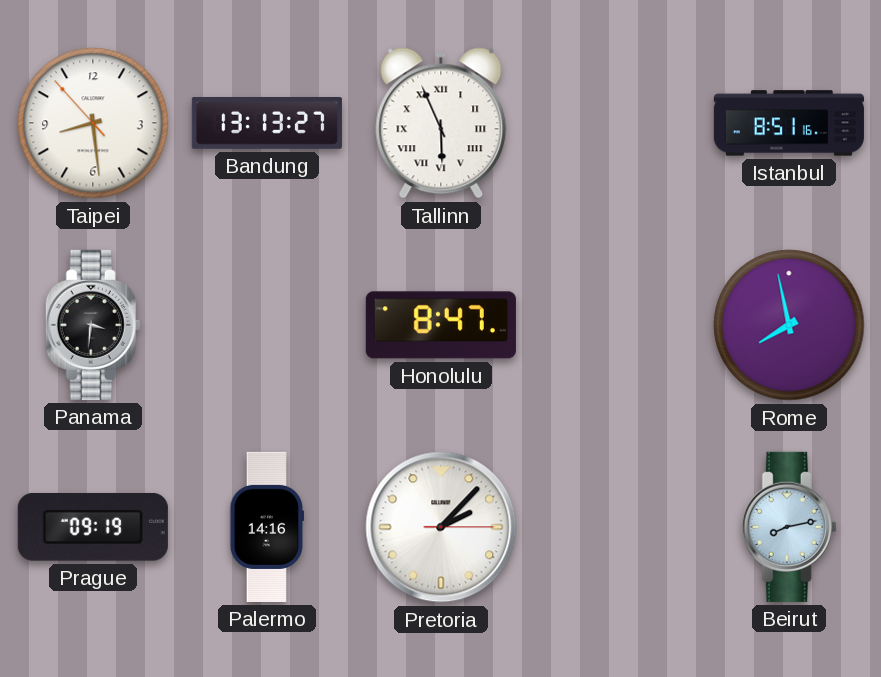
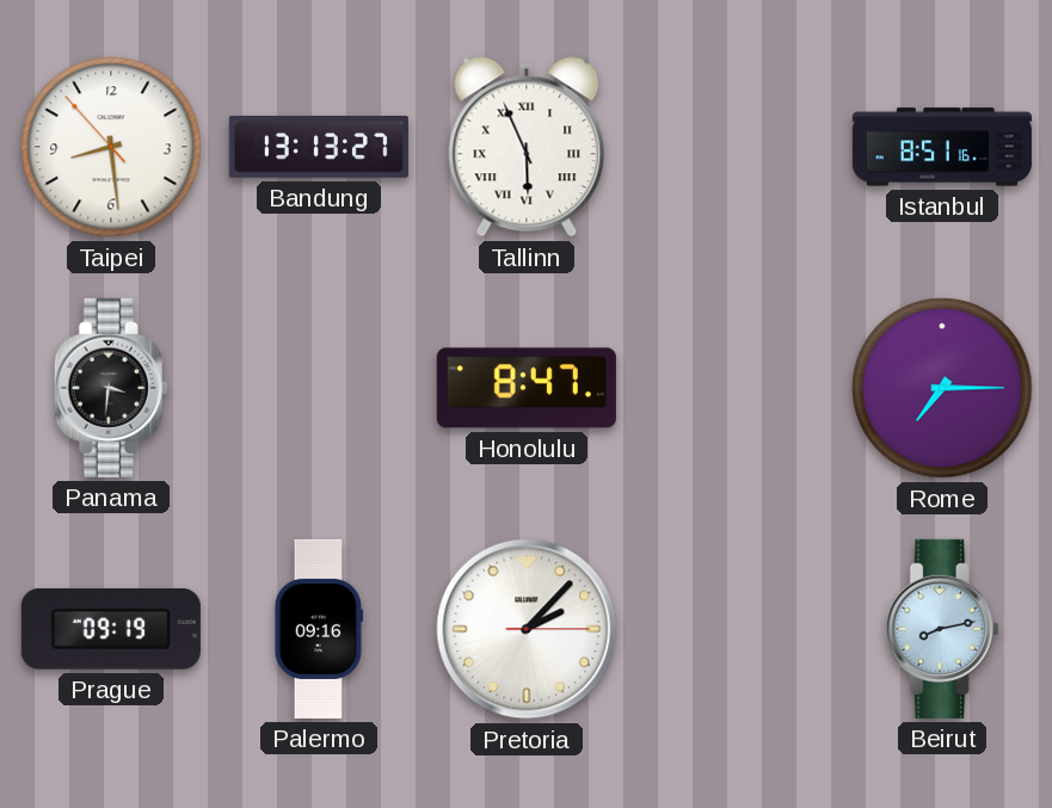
Rome: 7:58 -> 7:15 (942, 388)
Palermo: 14:16 -> 09:16 (318, 629)
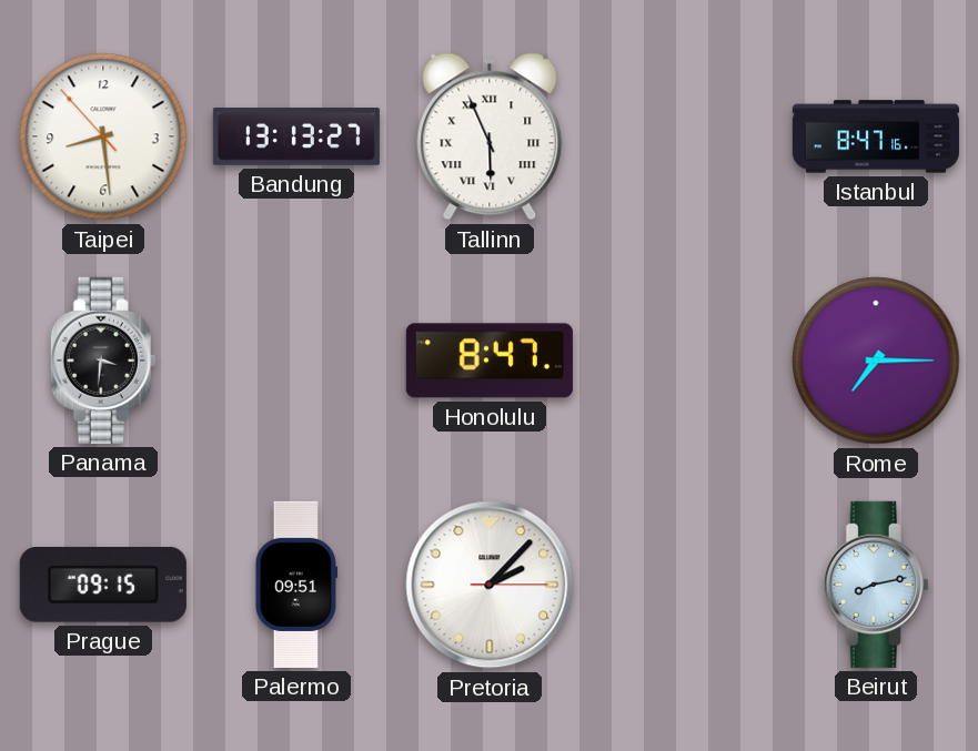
Istanbul: 8:51 -> 8:47 (876, 136)
Prague: 09:19 -> 09:15 (103, 585)
Palermo: 09:16 -> 09:51 (295, 585)
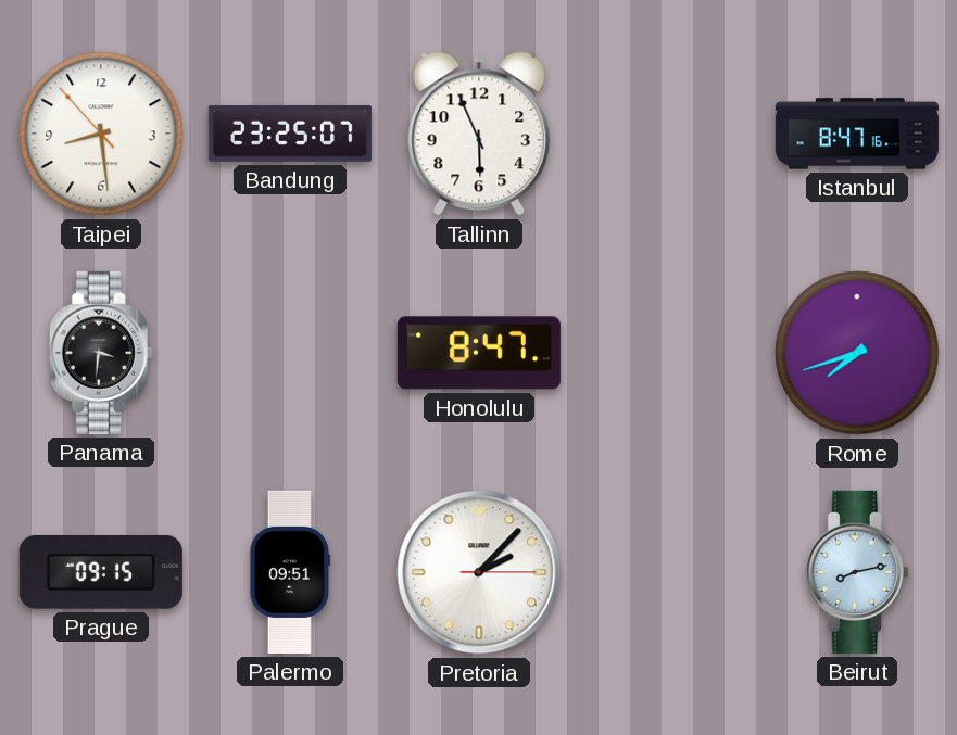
Bandung: 13:13 -> 23:25 (290, 135)
Tallinn numerals: Roman -> Arabic (479, 134)
Rome: 7:15 -> 7:42 (857, 353)
